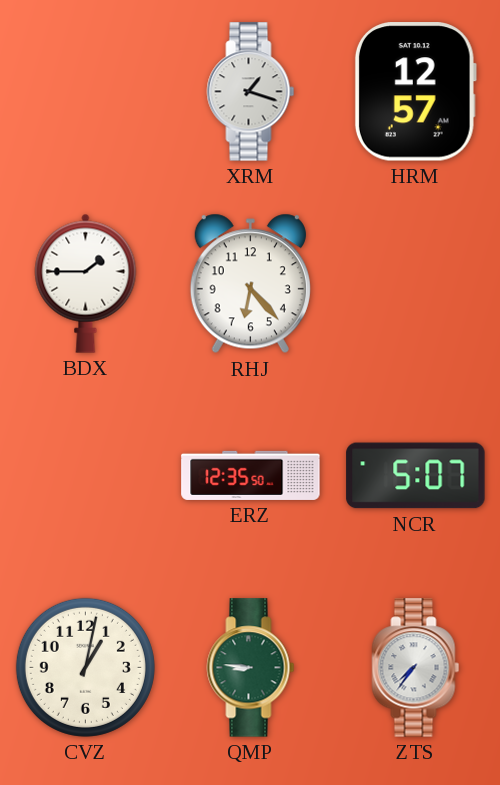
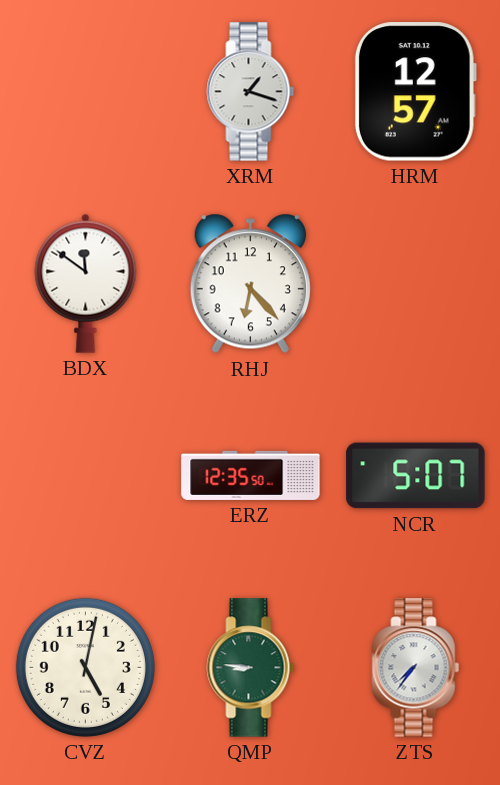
BDX: 1:45 -> 11:51 (86, 283)
CVZ: 1:02 -> 5:02 (85, 667)
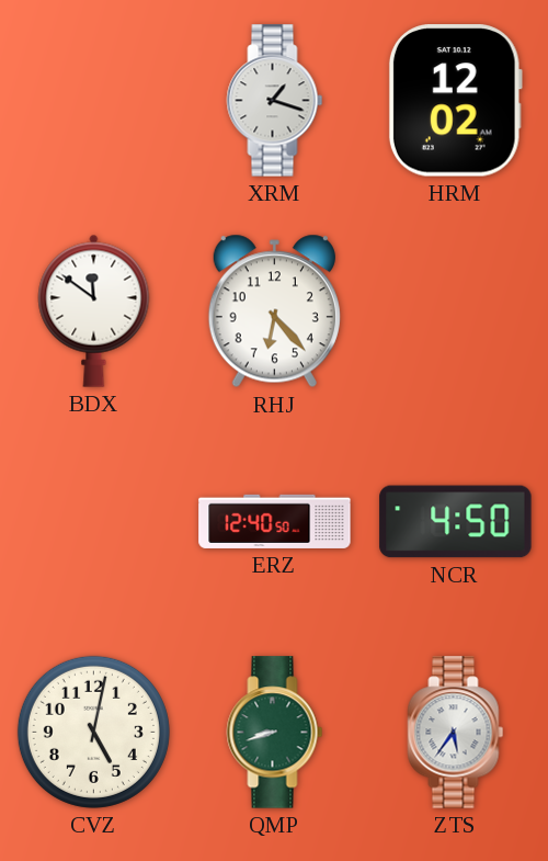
HRM: 12:57 -> 12:02 (455, 101)
ERZ: 12:35 -> 12:40 (275, 521)
NCR: 5:07 -> 4:50 (456, 522)
QMP: 8:46 -> 8:42 (275, 733)
ZTS: 7:36 -> 5:36 (456, 733)
